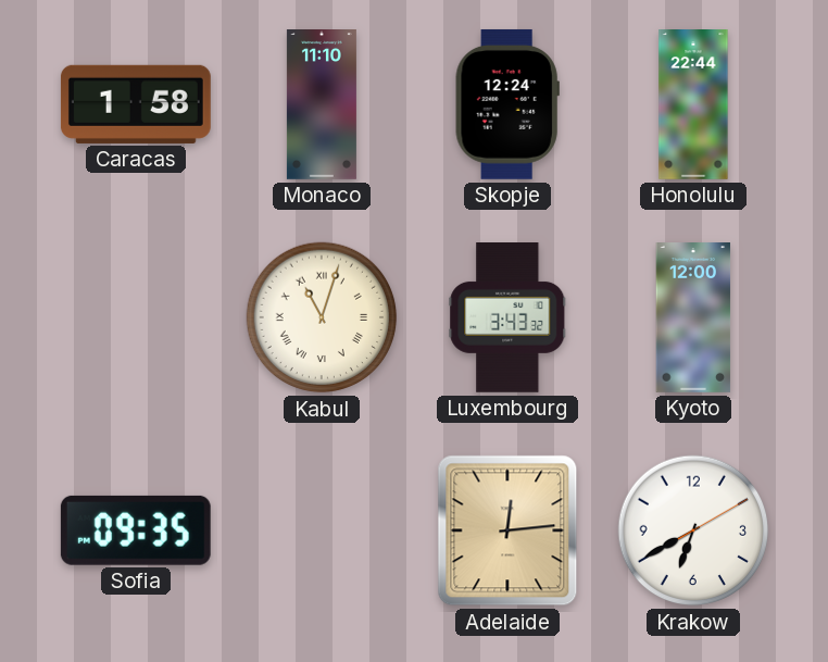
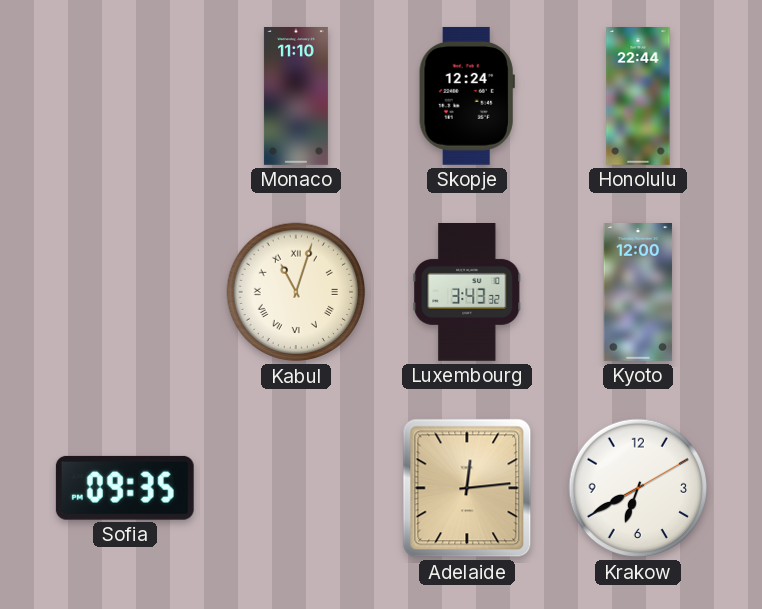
Caracas: 1:58 -> none (136, 104)
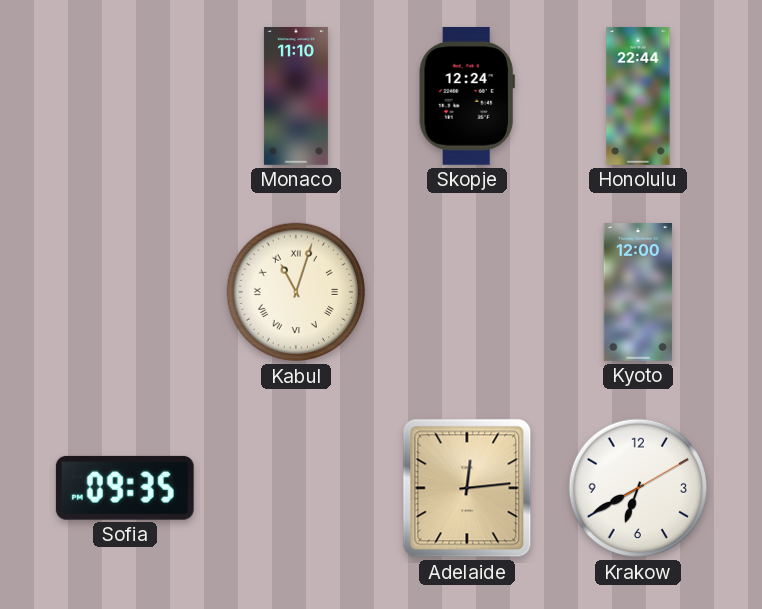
Luxembourg: 3:43 -> none (467, 293)
